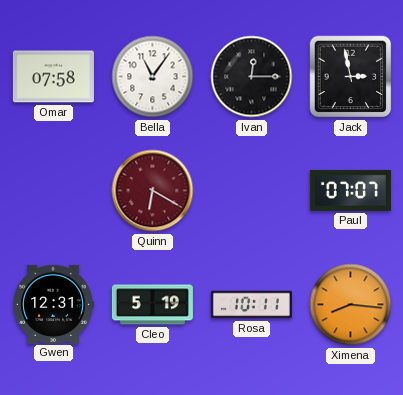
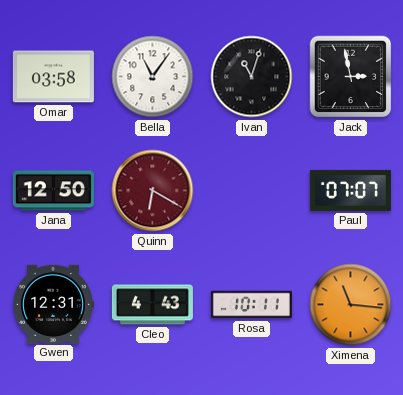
Omar: 07:58 -> 03:58 (53, 77)
Ivan: 12:15 -> 11:03 (252, 77)
Jana: none -> 12:50 (53, 191)
Cleo: 5:19 -> 4:43 (152, 305)
Ximena: 8:16 -> 11:16 (351, 305)
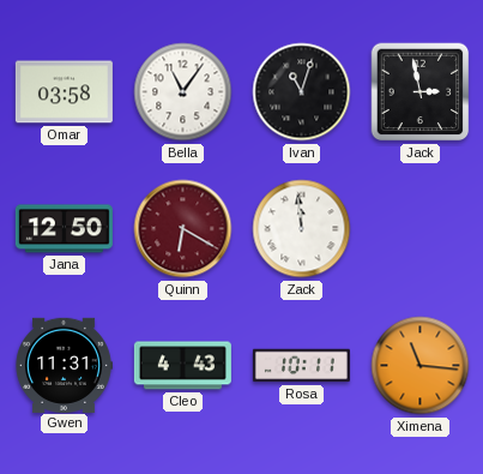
Zack: none -> 11:59 (302, 229)
Paul: 07:07 -> none (350, 190)
Gwen: 12:31 -> 11:31 (64, 365)
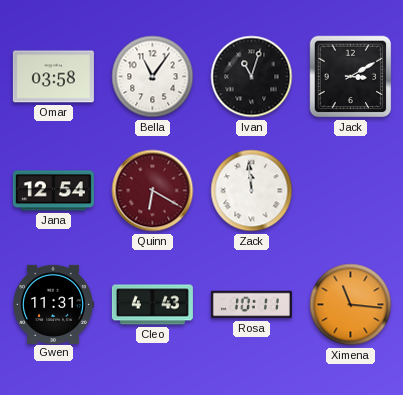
Jack: 2:58 -> 3:10 (351, 77)
Jana: 12:50 -> 12:54 (53, 191)
